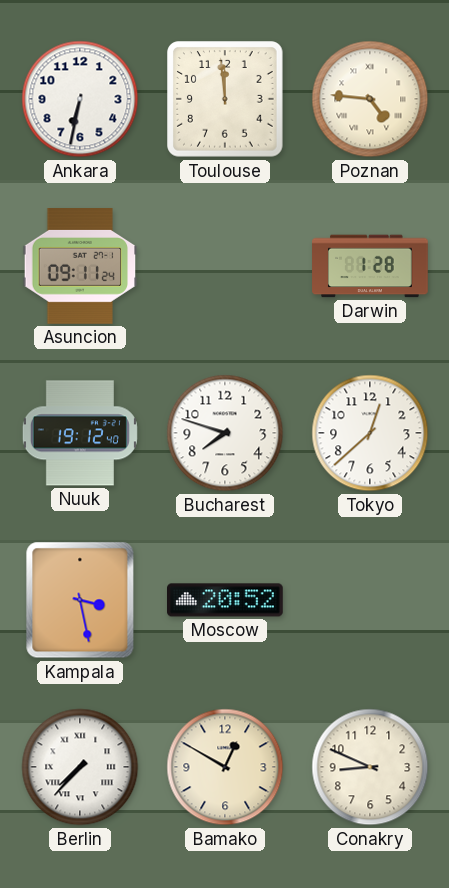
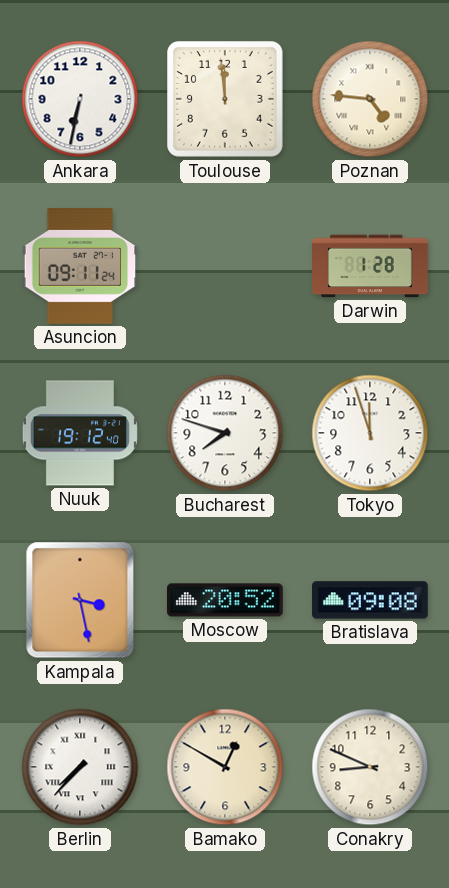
Tokyo: 12:38 -> 11:57 (370, 433)
Bratislava: none -> 09:08 (370, 600)
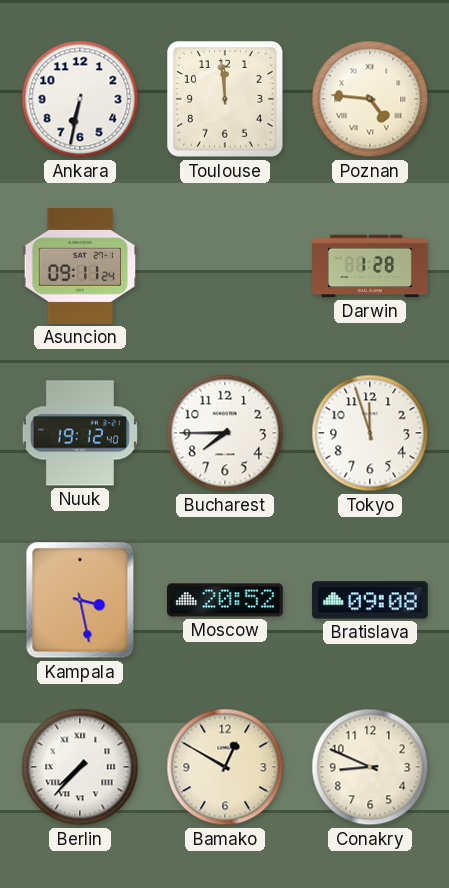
Bucharest: 7:48 -> 7:45 (225, 433)
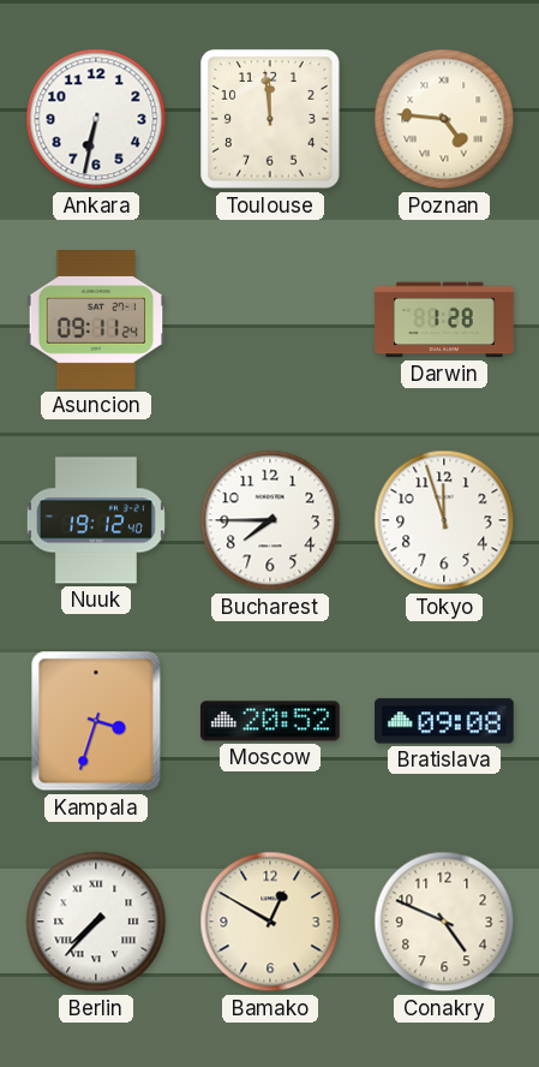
Kampala: 3:28 -> 3:33 (96, 721)
Conakry: 8:49 -> 4:49 (444, 922)
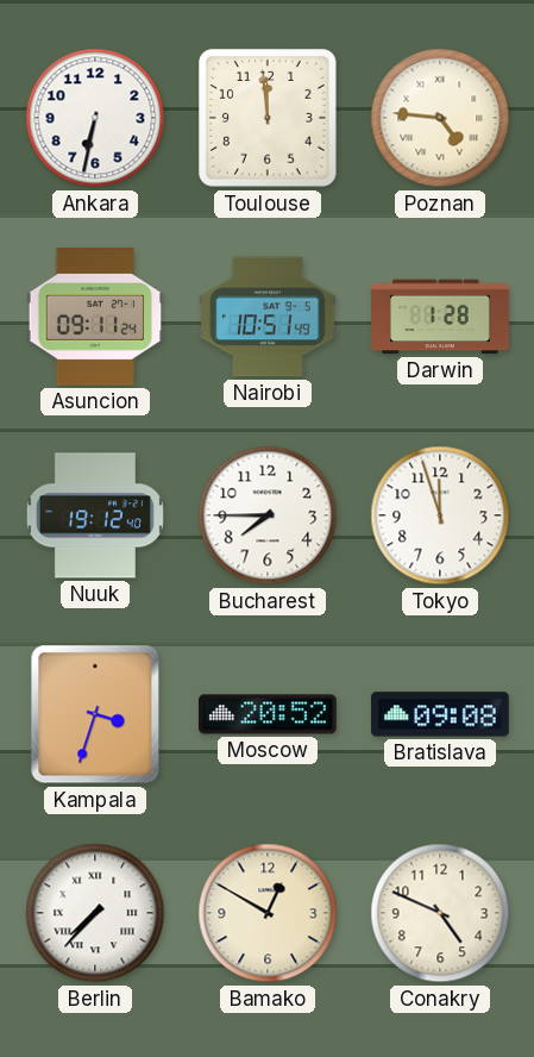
Nairobi: none -> 10:51 (269, 317)
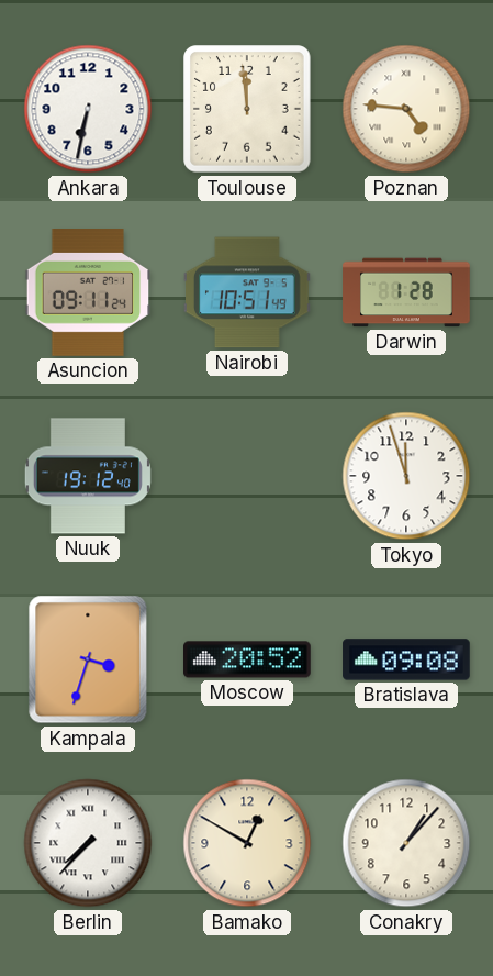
Bucharest: 7:45 -> none (268, 515)
Conakry: 4:49 -> 1:07 (406, 843)
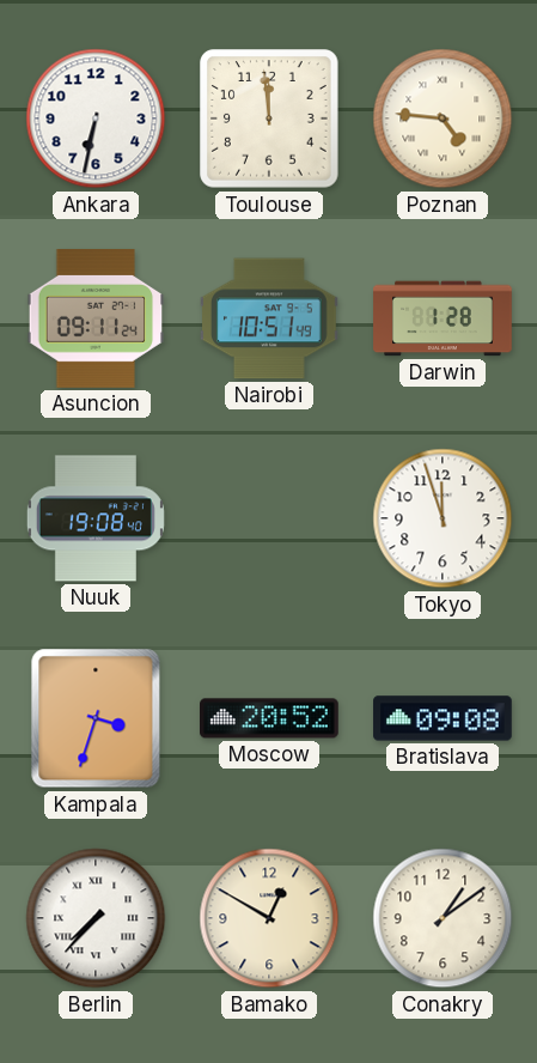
Nuuk: 19:12 -> 19:08 (96, 518)
Conakry: 1:07 -> 1:09 (443, 918)
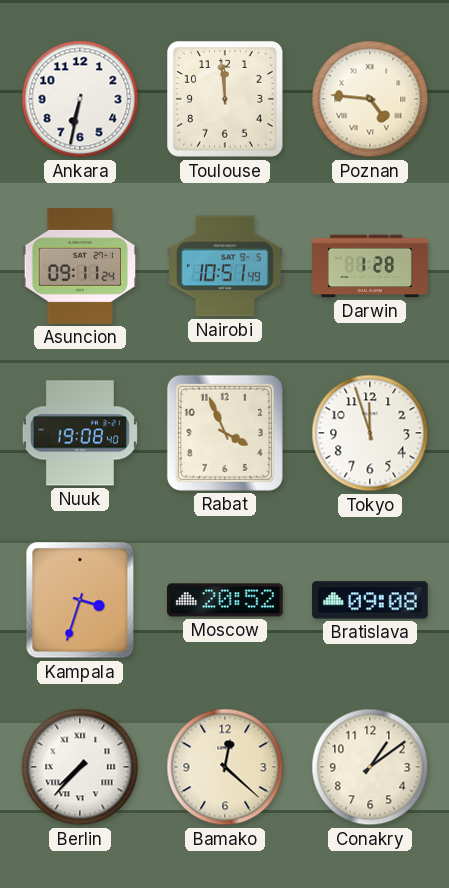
Rabat: none -> 3:56 (225, 433)
Bamako: 12:50 -> 12:22 (225, 767)
